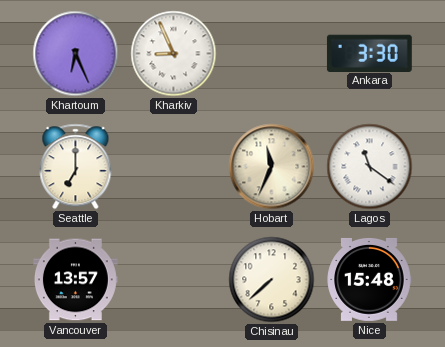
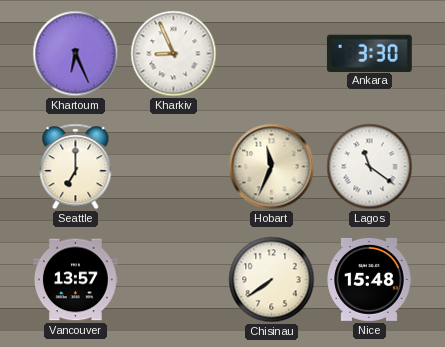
Chisinau: 7:38 -> 7:39 (272, 280)
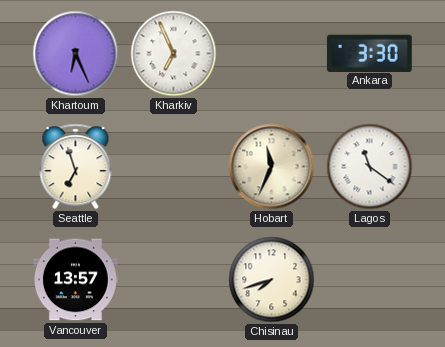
Kharkiv: 8:56 -> 6:56 (174, 54)
Seattle: 7:00 -> 6:57 (76, 167)
Chisinau: 7:39 -> 7:42 (272, 280)
Nice: 15:48 -> none (369, 280)
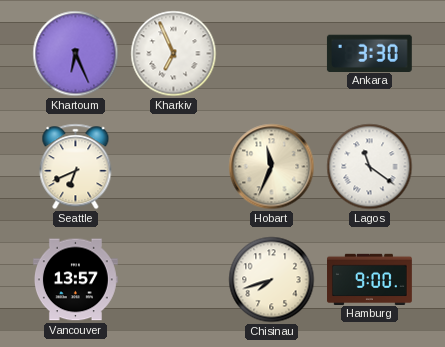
Seattle: 6:57 -> 6:41 (76, 167)
Hamburg: none -> 9:00 (370, 279)
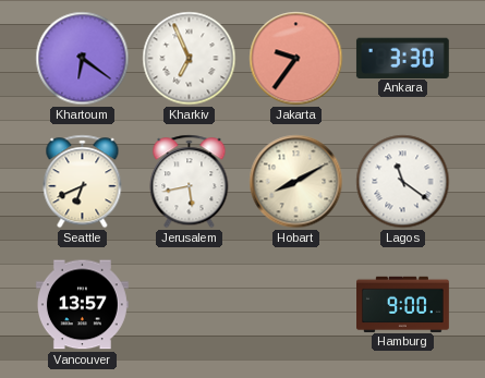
Khartoum: 6:26 -> 6:21 (83, 59)
Jakarta: none -> 9:36 (296, 59)
Jerusalem: none -> 5:43 (190, 182)
Hobart: 11:34 -> 8:10 (296, 182)
Chisinau: 7:42 -> none (272, 280)
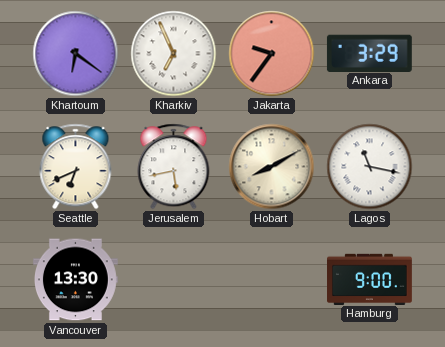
Ankara: 3:30 -> 3:29 (369, 53)
Lagos: 11:21 -> 11:17 (370, 167)
Vancouver: 13:57 -> 13:30 (75, 280)
